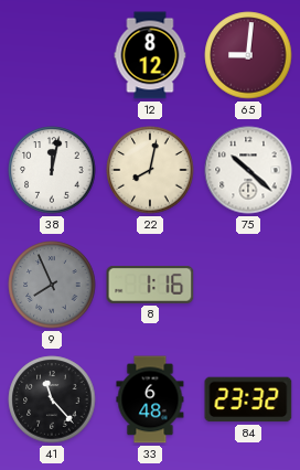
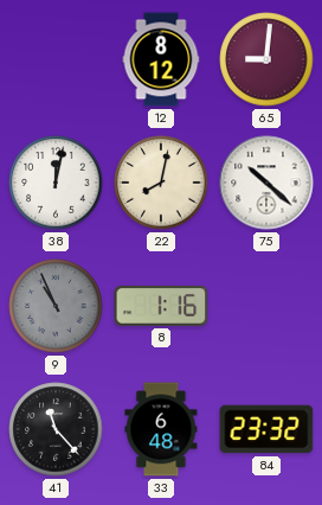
9: 7:56 -> 10:56 (56, 306)
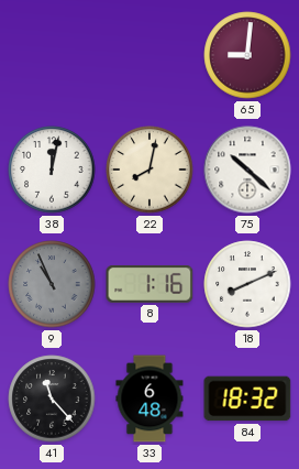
12: 8:12 -> none (161, 59)
18: none -> 8:11 (247, 284)
84: 23:32 -> 18:32 (247, 399)
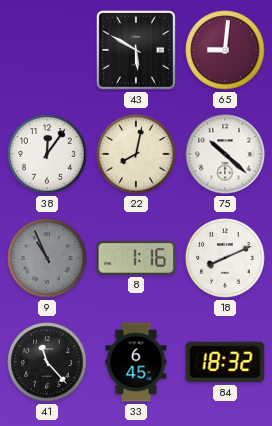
43: none -> 5:50 (137, 51)
38: 12:02 -> 12:06 (47, 154)
33: 6:48 -> 6:45 (136, 362)
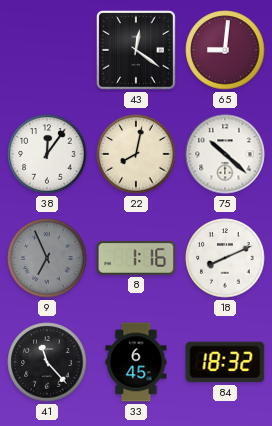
43: 5:50 -> 12:21 (137, 51)
9: 10:56 -> 6:56 (47, 258)
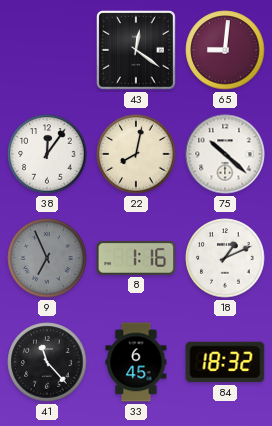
18: 8:11 -> 1:11 (225, 258)
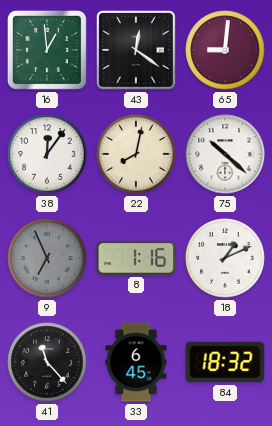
16: none -> 12:59 (47, 50)
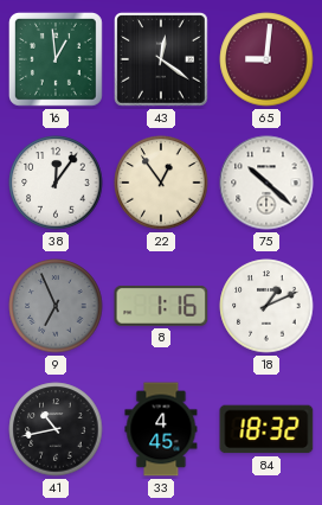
22: 8:02 -> 12:54 (161, 183)
41: 11:23 -> 10:43 (56, 429)
33: 6:45 -> 4:45 (161, 429)
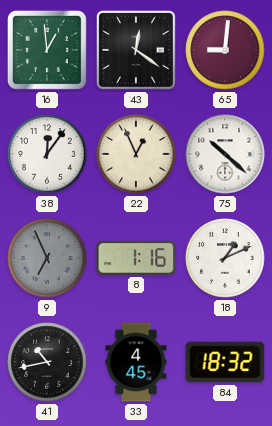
22: 12:54 -> 12:56 (136, 154)
